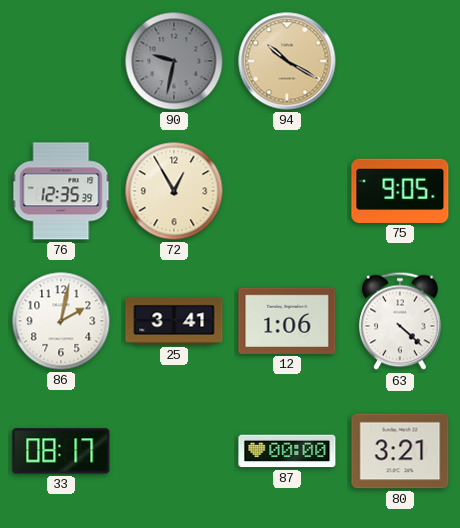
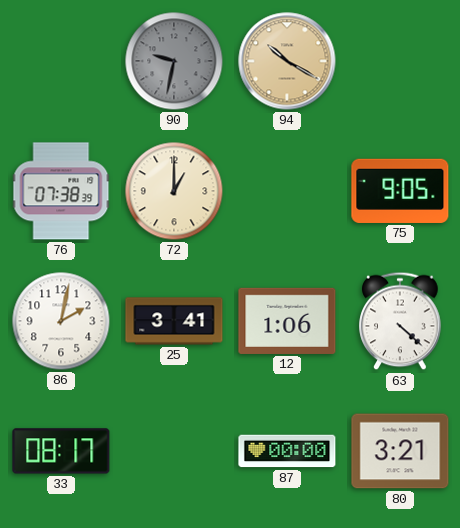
76: 12:35 -> 07:38 (61, 191)
72: 12:55 -> 1:00 (174, 191)
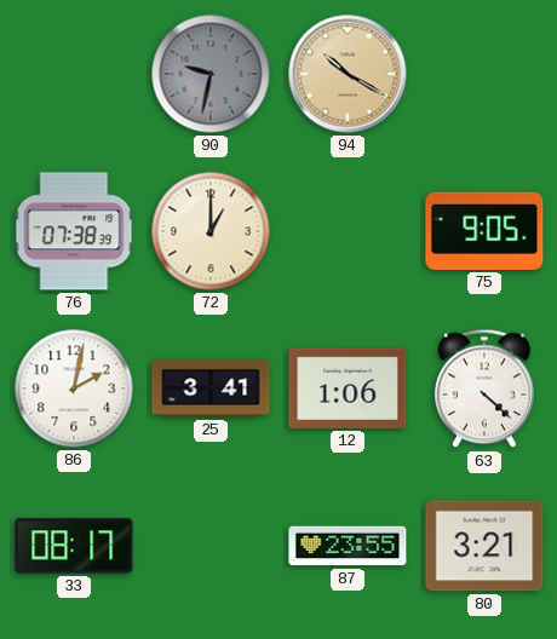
87: 00:00 -> 23:55 (348, 546)
